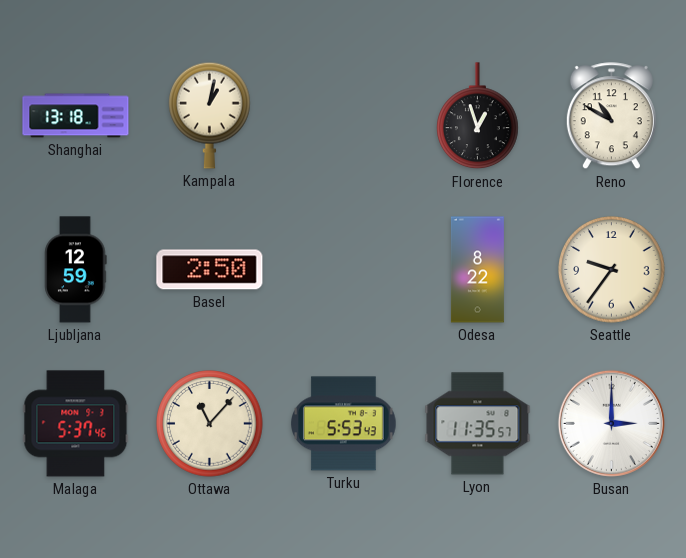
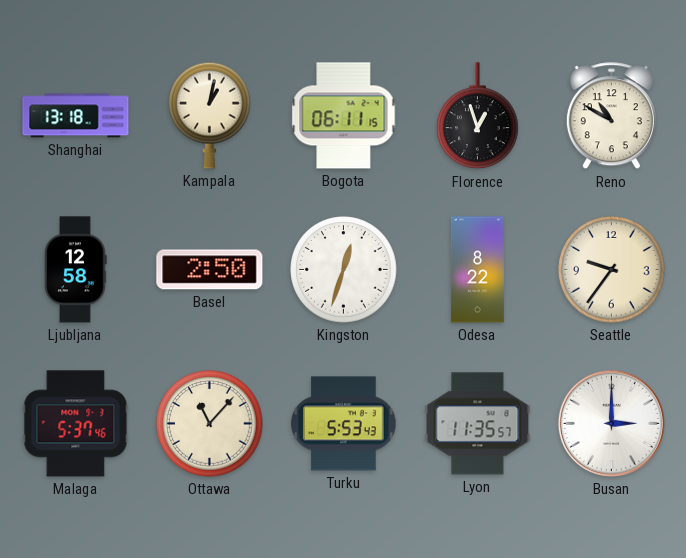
Bogota: none -> 06:11 (344, 116)
Ljubljana: 12:59 -> 12:58 (76, 270)
Kingston: none -> 12:33 (344, 270)
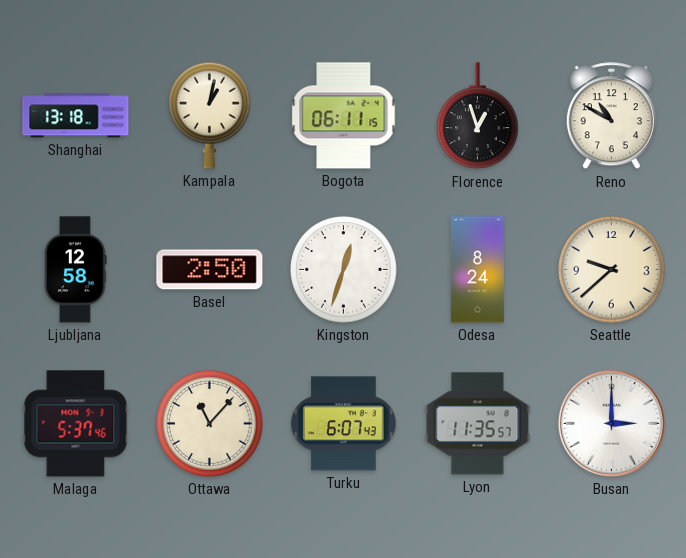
Odesa: 8:22 -> 8:24 (477, 270)
Seattle: 9:36 -> 9:38 (612, 270)
Turku: 5:53 -> 6:07 (344, 424)
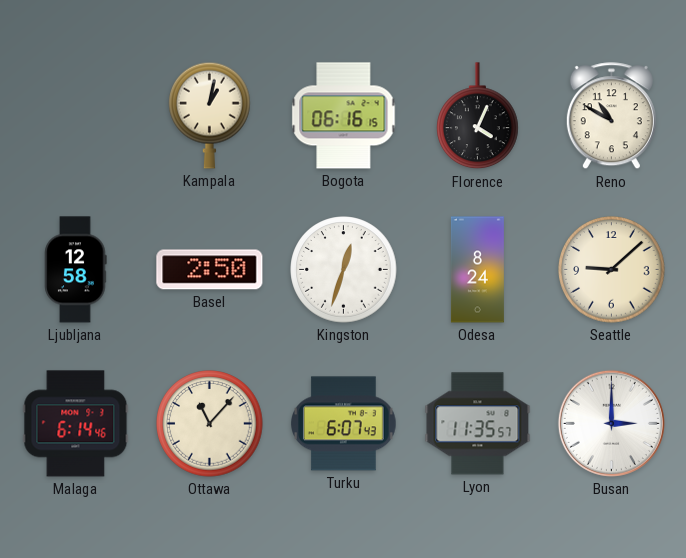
Shanghai: 13:18 -> none (76, 116)
Bogota: 06:11 -> 06:16 (344, 116)
Florence: 12:57 -> 4:04 (478, 116)
Seattle: 9:38 -> 9:08 (612, 270)
Malaga: 5:37 -> 6:14 (76, 424)
